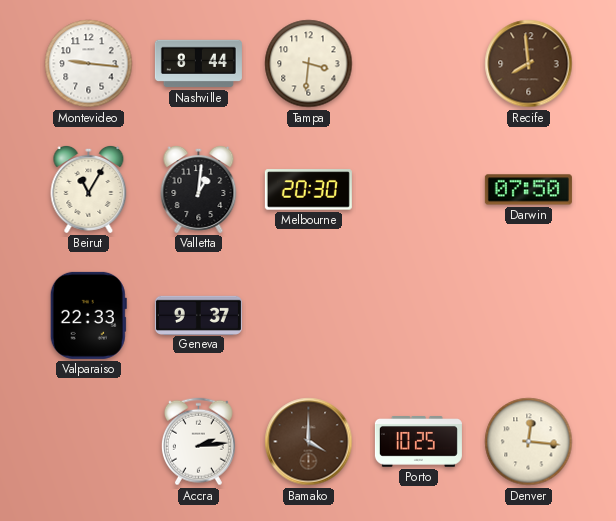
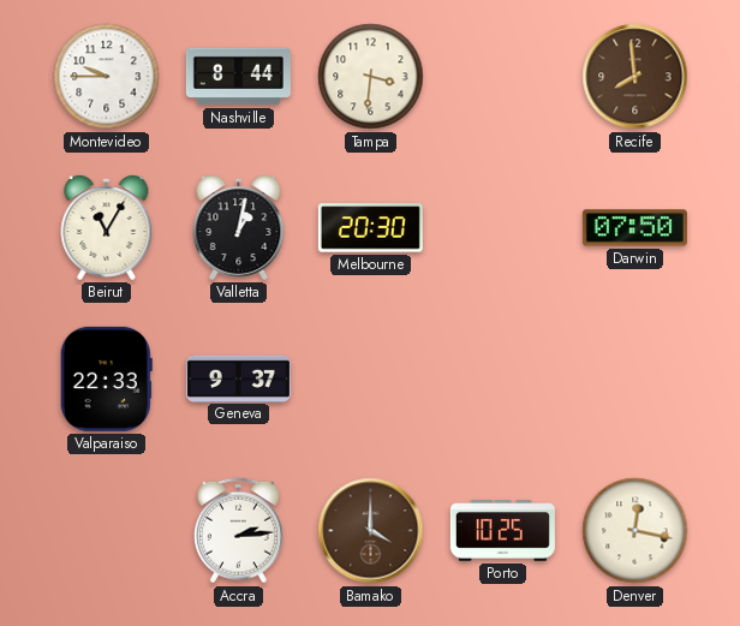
Montevideo: 9:16 -> 9:45 (107, 77)
Valletta: 1:01 -> 1:02 (239, 227)
Denver: 12:16 -> 12:17 (635, 531)
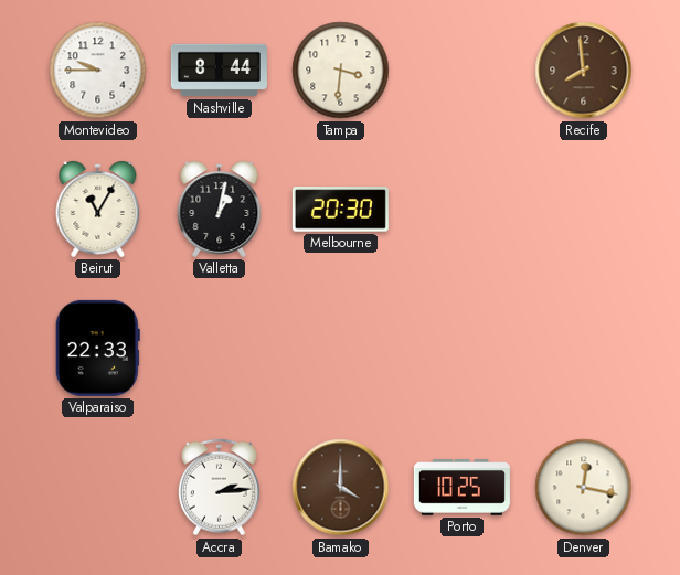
Darwin: 07:50 -> none (634, 228)
Geneva: 9:37 -> none (238, 378)
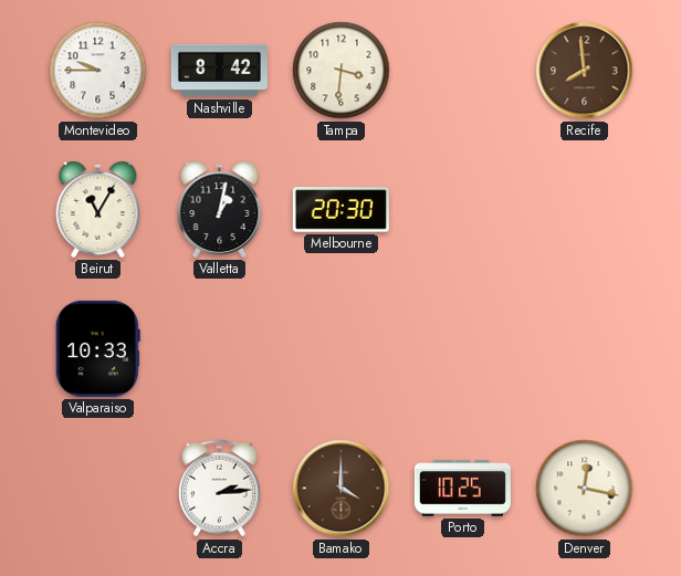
Nashville: 8:44 -> 8:42 (219, 71)
Valparaiso: 22:33 -> 10:33 (97, 348)
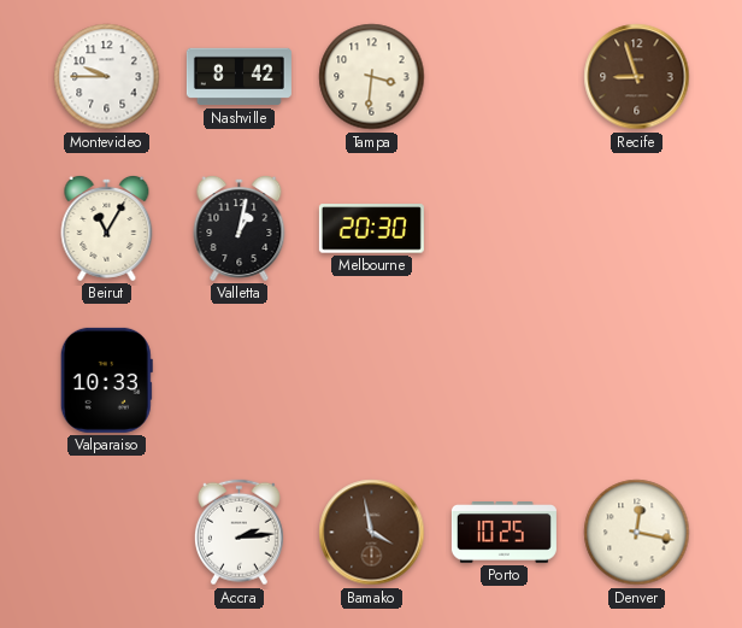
Recife: 7:59 -> 8:57 (637, 77)
Bamako: 4:00 -> 3:58 (372, 533)
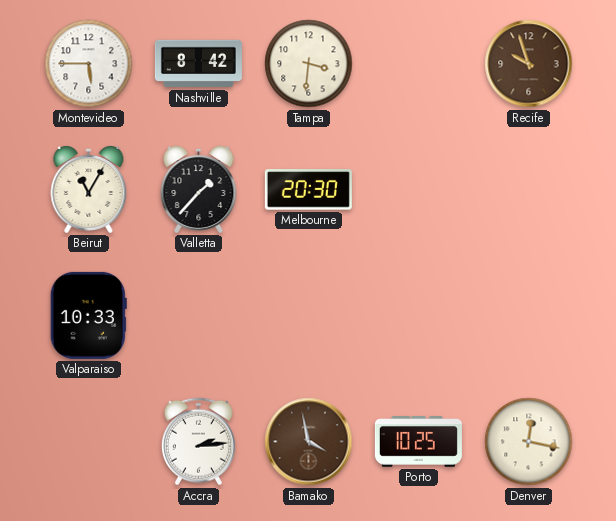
Montevideo: 9:45 -> 5:45 (89, 64)
Recife: 8:57 -> 9:57 (529, 64)
Valletta: 1:02 -> 1:37 (199, 189)
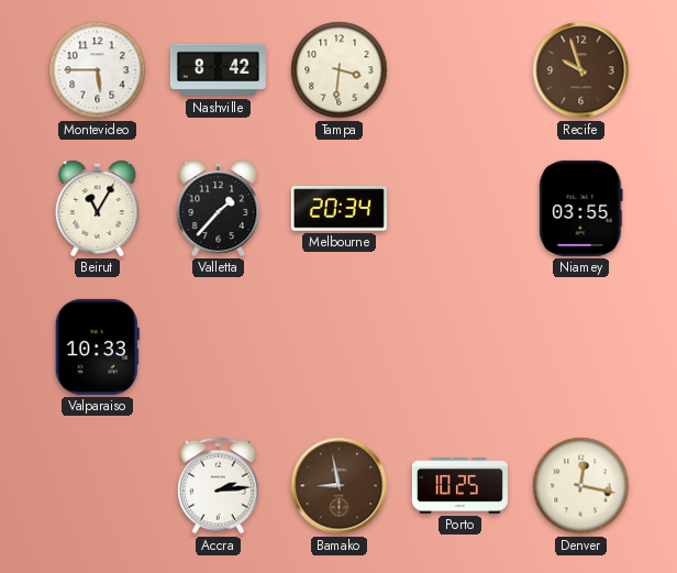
Melbourne: 20:30 -> 20:34 (338, 209)
Niamey: none -> 03:55 (581, 208)
Bamako: 3:58 -> 8:58 (340, 486)
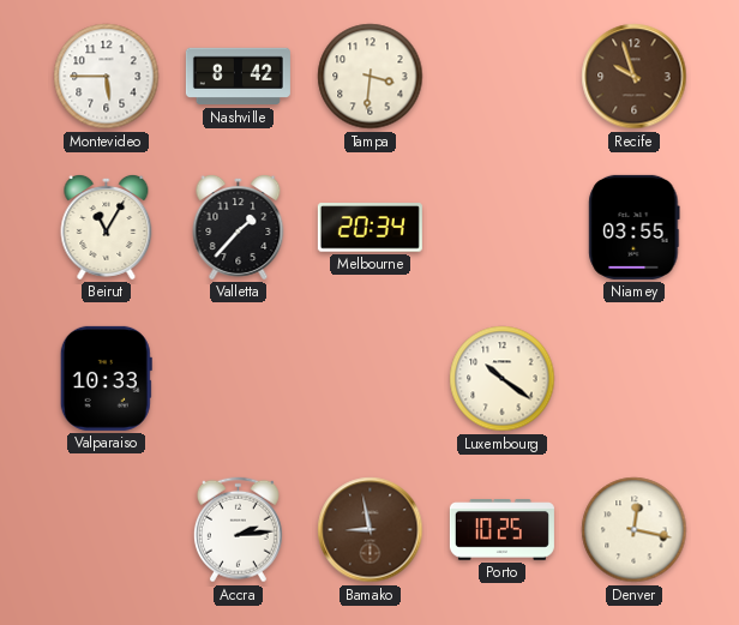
Luxembourg: none -> 10:21 (503, 379)
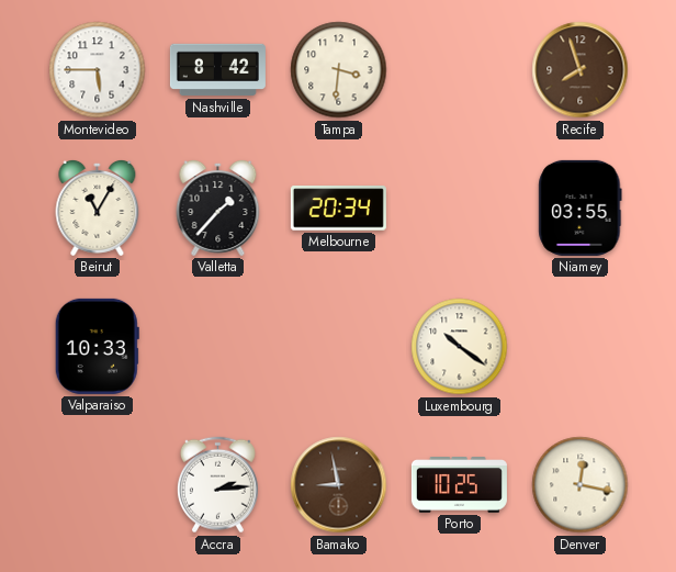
Recife: 9:57 -> 7:57 (581, 70)
